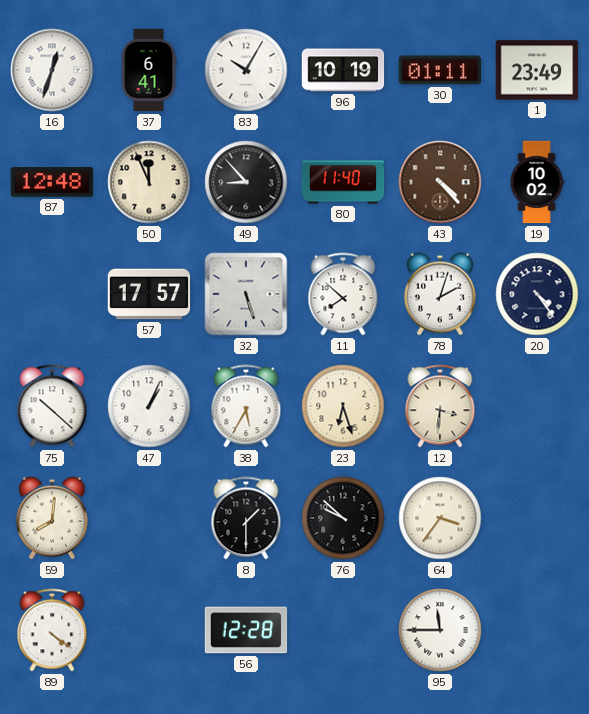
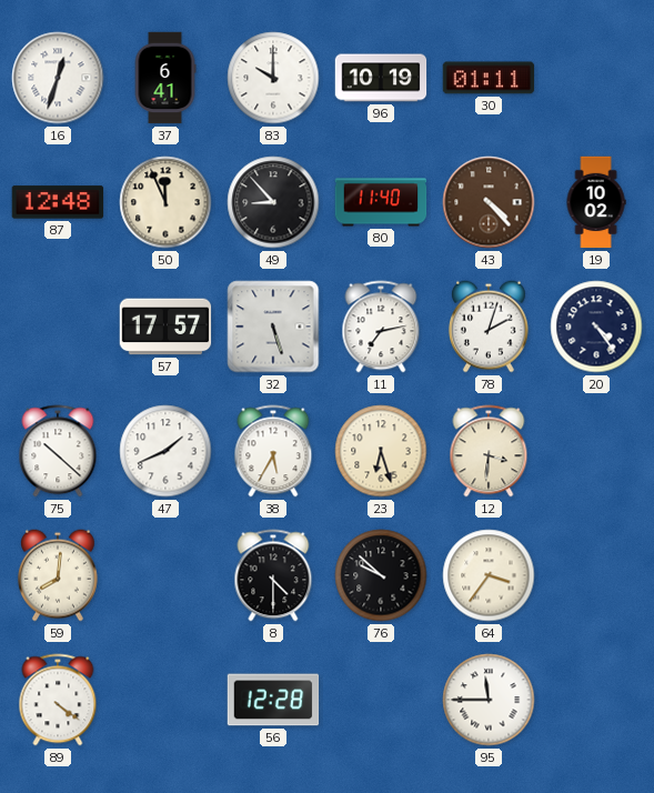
83: 10:05 -> 10:00 (273, 78)
1: 23:49 -> none (537, 70)
11: 7:52 -> 7:13 (381, 327)
47: 1:04 -> 1:41 (165, 451)
8: 1:30 -> 4:30 (273, 575)
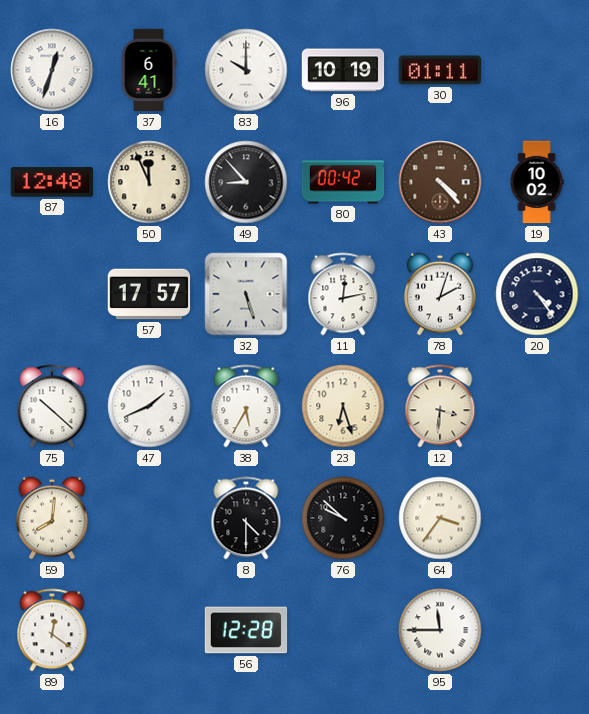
80: 11:40 -> 00:42 (343, 182)
11: 7:13 -> 12:13 (343, 294)
89: 4:21 -> 12:21 (52, 630)
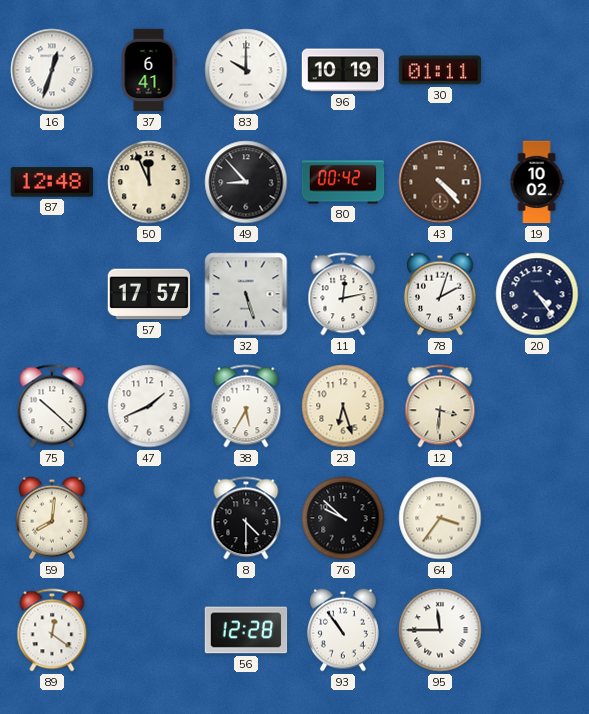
93: none -> 10:54 (343, 630)
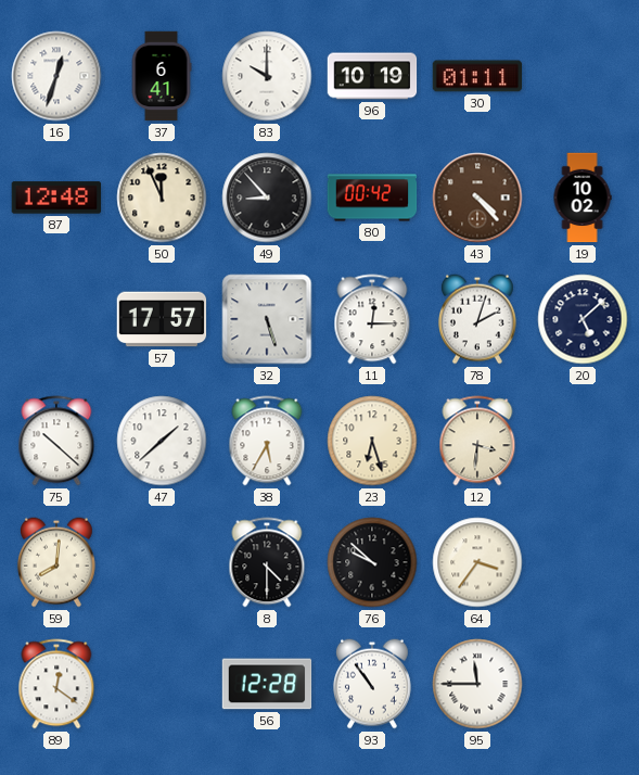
11: 12:13 -> 12:15 (372, 319)
20: 4:24 -> 5:08 (583, 319)
47: 1:41 -> 1:38 (162, 441)
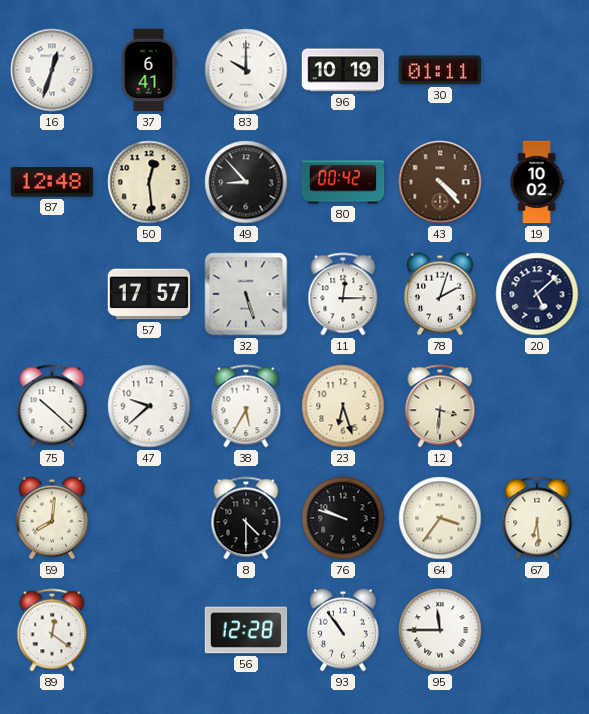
50: 11:56 -> 12:29 (149, 182)
47: 1:38 -> 9:38 (149, 406)
76: 9:52 -> 9:48 (343, 518)
67: none -> 6:29 (537, 518)
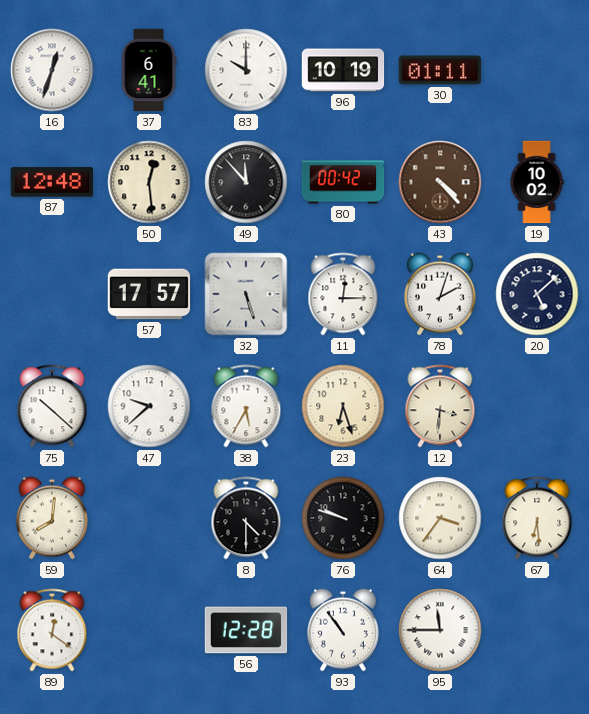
49: 8:53 -> 11:53 (246, 182)
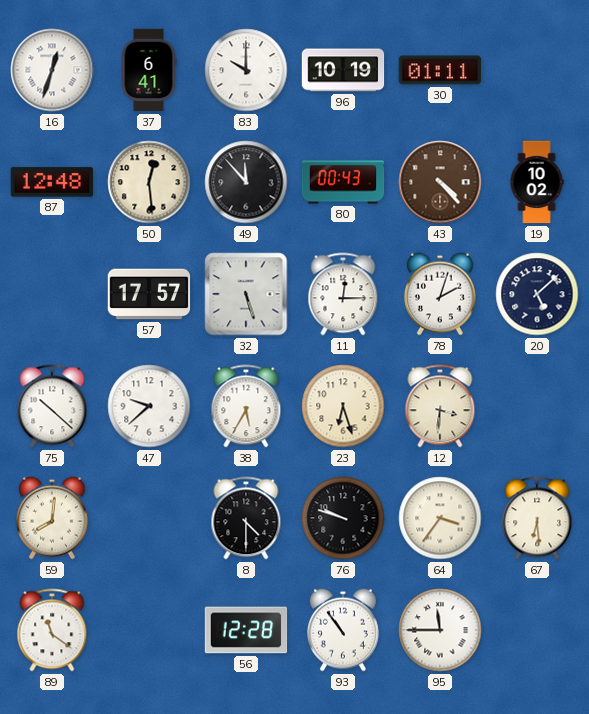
80: 00:42 -> 00:43 (343, 182)
89: 12:21 -> 11:21 (52, 630)
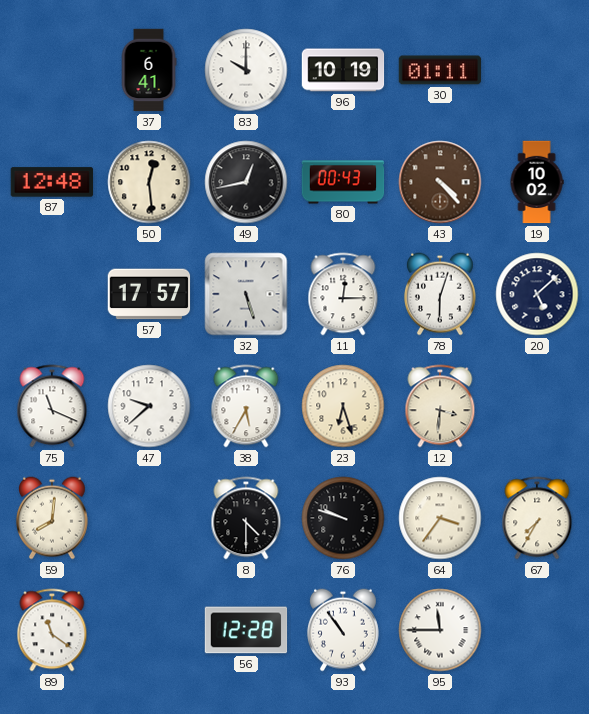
16: 12:33 -> none (52, 70)
49: 11:53 -> 12:43 (246, 182)
78: 2:03 -> 6:03 (440, 294)
75: 10:22 -> 11:19 (52, 406)
67: 6:29 -> 7:35 (537, 518)
